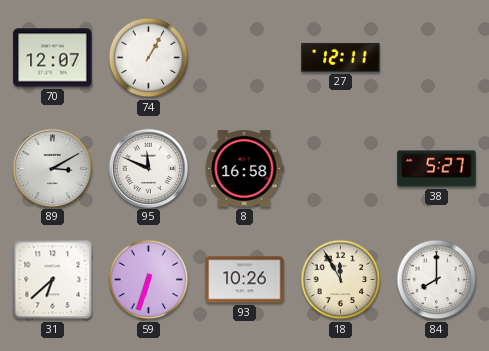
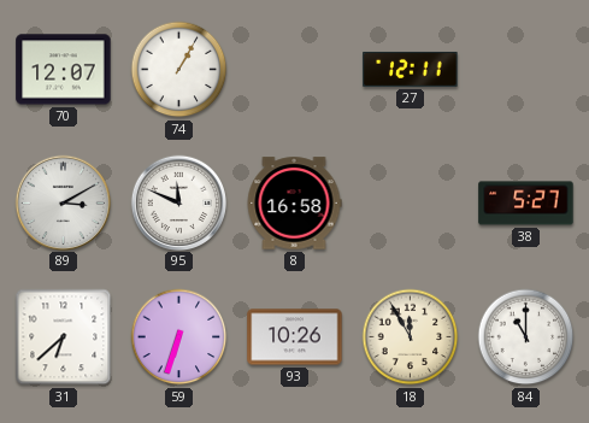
84: 8:00 -> 11:00 (526, 337)
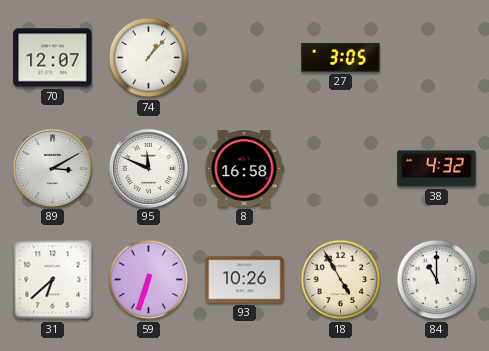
74: 1:05 -> 1:07 (149, 58)
27: 12:11 -> 3:05 (341, 57)
38: 5:27 -> 4:32 (437, 169)
18: 11:55 -> 4:55 (341, 280)
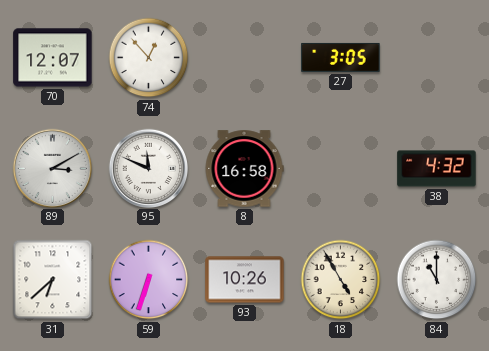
74: 1:07 -> 12:53 (149, 58)
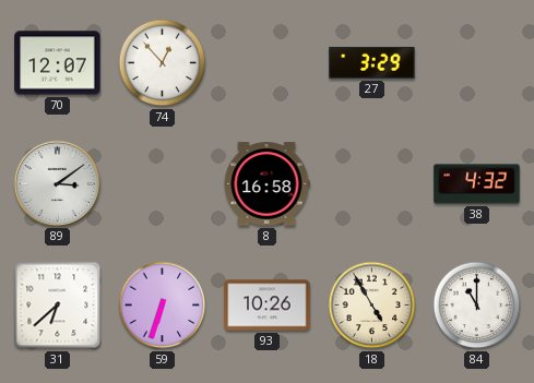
27: 3:05 -> 3:29 (372, 62)
89: 3:10 -> 3:09 (57, 183)
95: 11:49 -> none (148, 168)
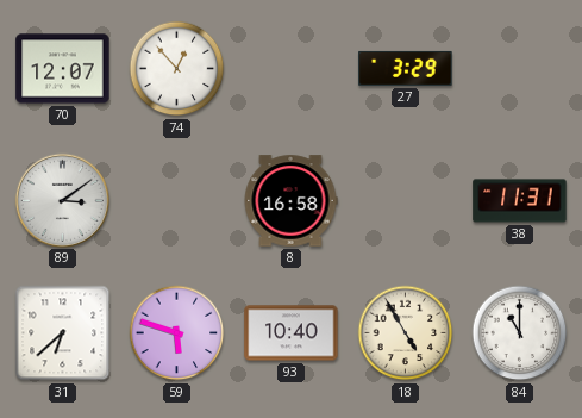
38: 4:32 -> 11:31 (520, 201)
59: 6:33 -> 5:48 (177, 333)
93: 10:26 -> 10:40 (292, 333)
